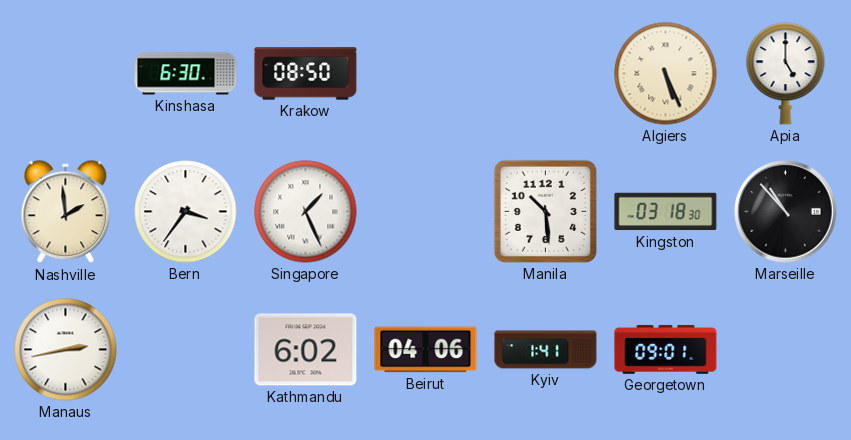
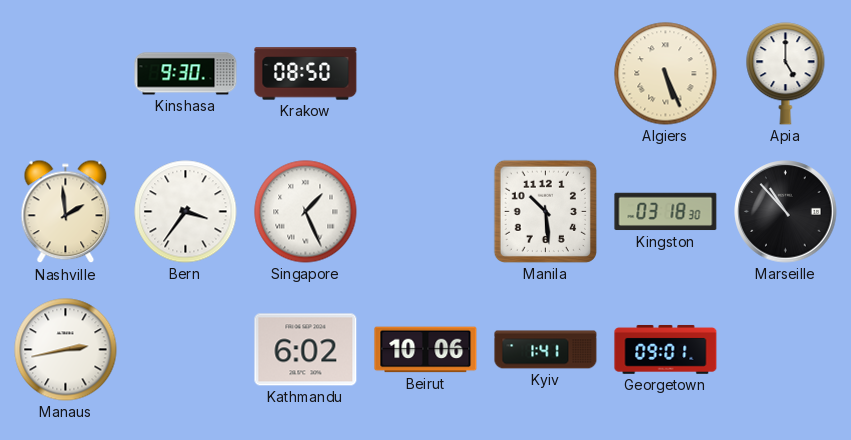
Kinshasa: 6:30 -> 9:30 (186, 74)
Beirut: 04:06 -> 10:06 (426, 350)
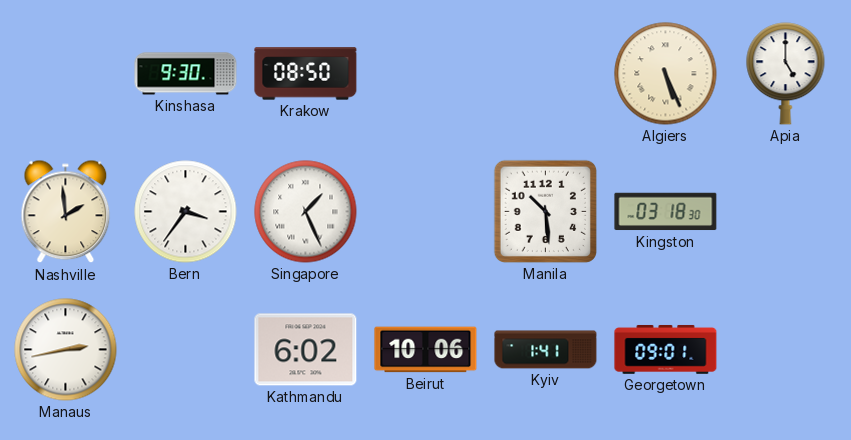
Marseille: 10:53 -> none (786, 212)
